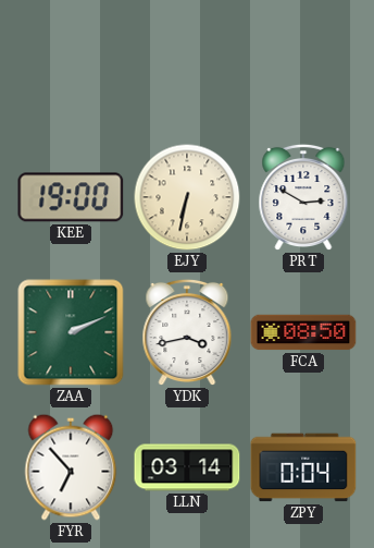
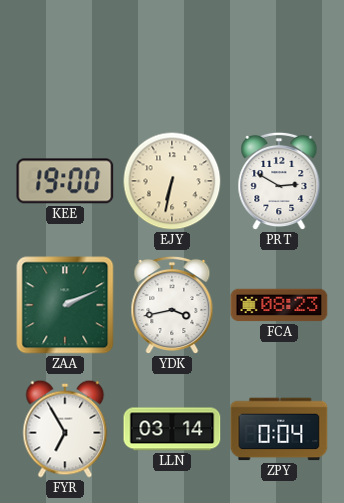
FCA: 08:50 -> 08:23 (279, 305)
FYR: 6:53 -> 6:55 (65, 429)
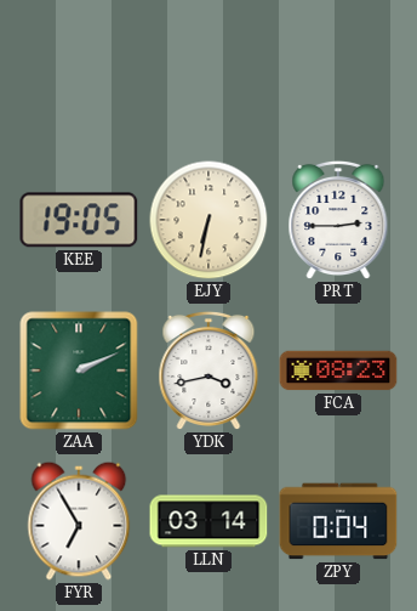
KEE: 19:00 -> 19:05 (79, 220)
PRT: 2:50 -> 2:45 (338, 220)
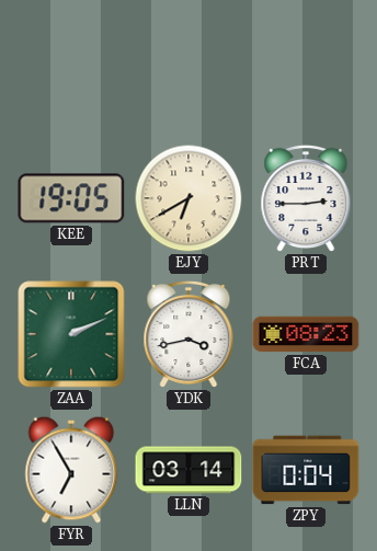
EJY: 6:32 -> 6:40 (188, 198)
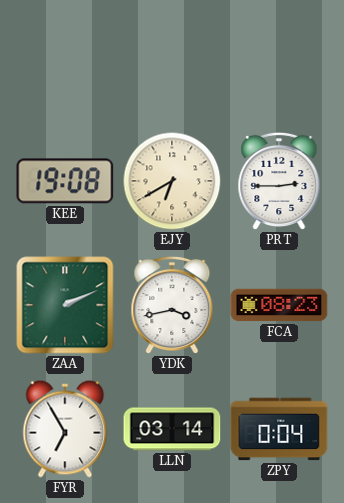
KEE: 19:05 -> 19:08 (65, 181)
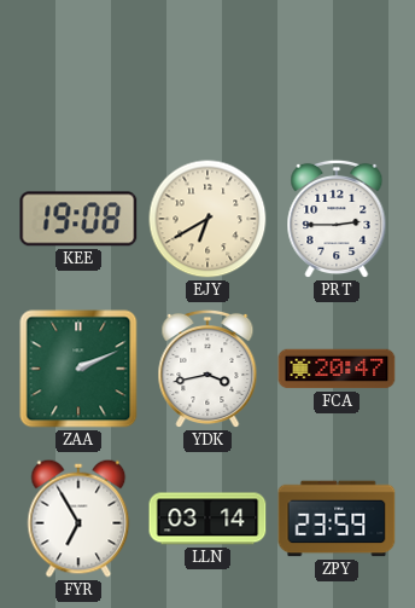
FCA: 08:23 -> 20:47 (337, 369)
ZPY: 0:04 -> 23:59 (337, 519)
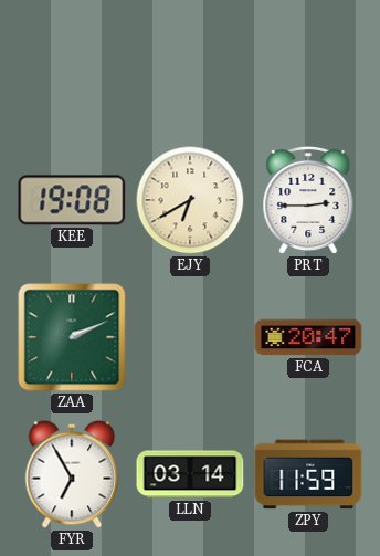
YDK: 3:43 -> none (207, 369)
ZPY: 23:59 -> 11:59 (308, 474)
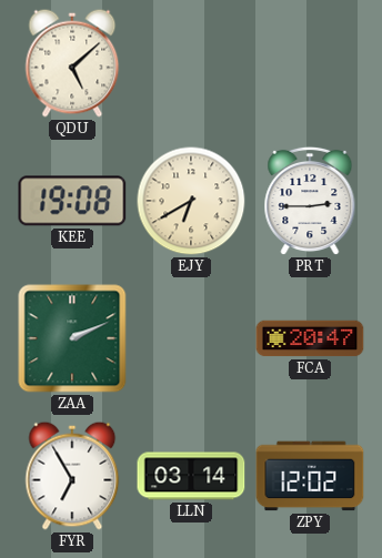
QDU: none -> 5:08 (72, 63)
ZPY: 11:59 -> 12:02 (310, 476)
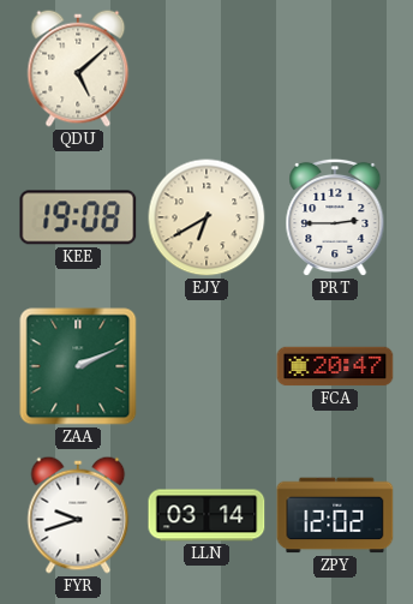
FYR: 6:55 -> 9:42 (78, 515)
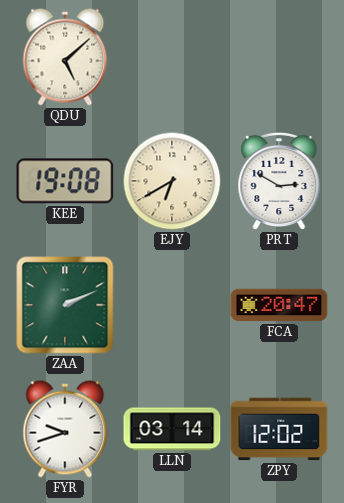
PRT: 2:45 -> 2:50 (279, 181)
